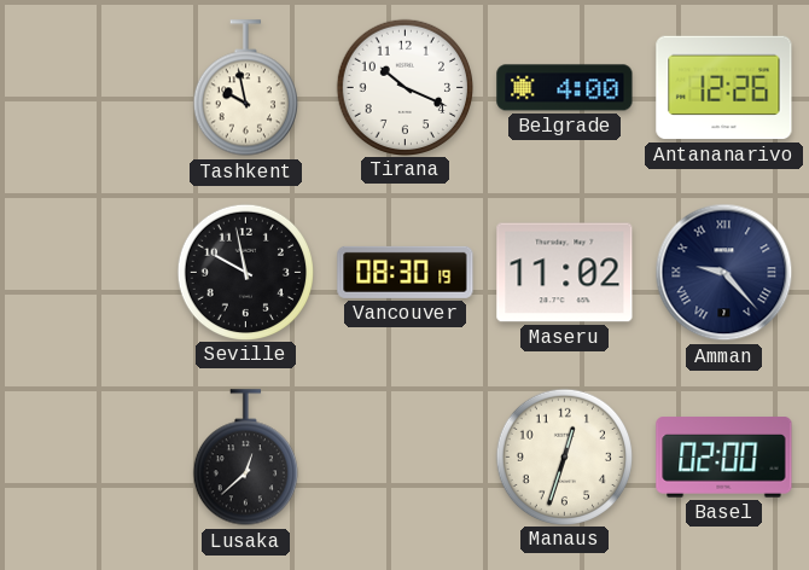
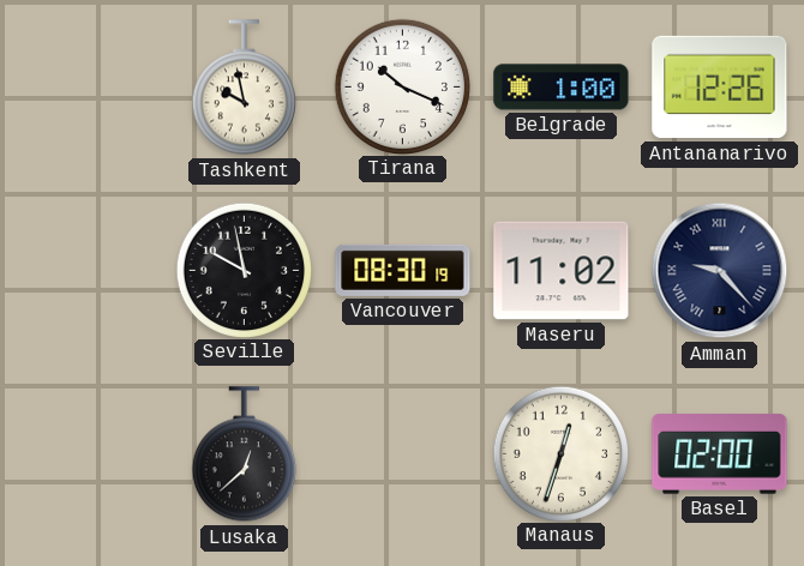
Belgrade: 4:00 -> 1:00 (562, 88)
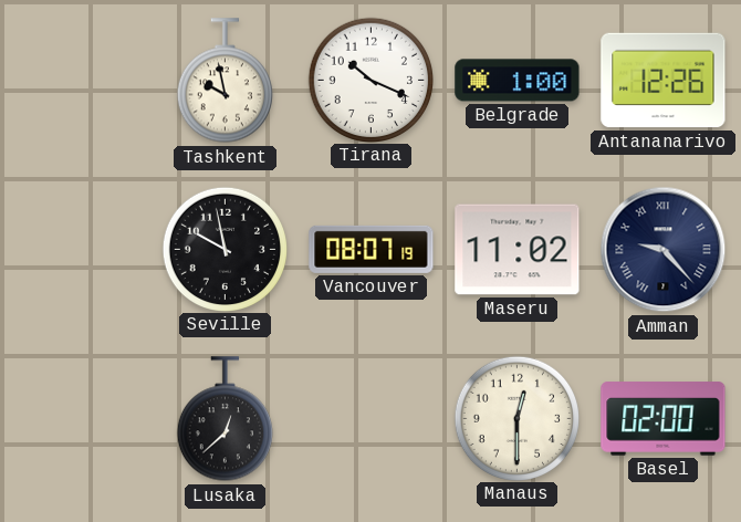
Vancouver: 08:30 -> 08:07 (372, 249)
Manaus: 12:33 -> 12:30 (516, 418)
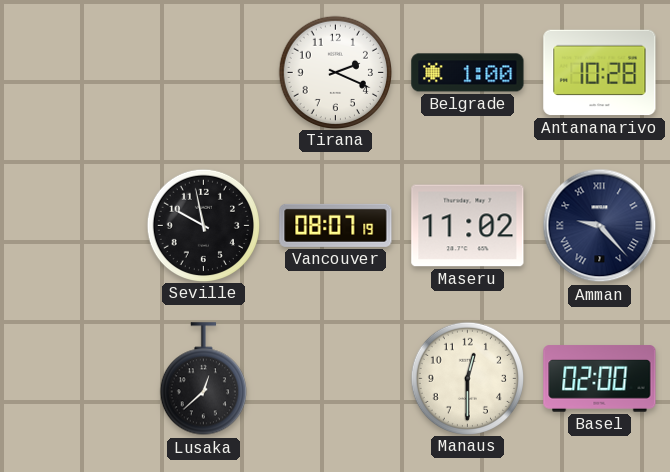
Tashkent: 9:58 -> none (225, 81)
Tirana: 10:19 -> 2:19 (335, 72)
Antananarivo: 12:26 -> 10:28 (600, 73)
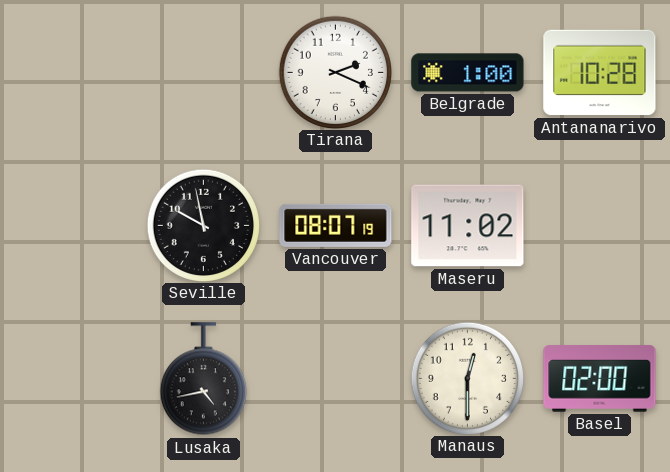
Amman: 9:23 -> none (600, 226)
Lusaka: 12:38 -> 4:43 (203, 379)
